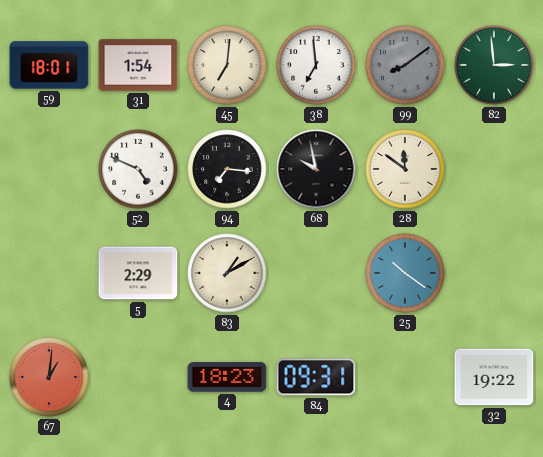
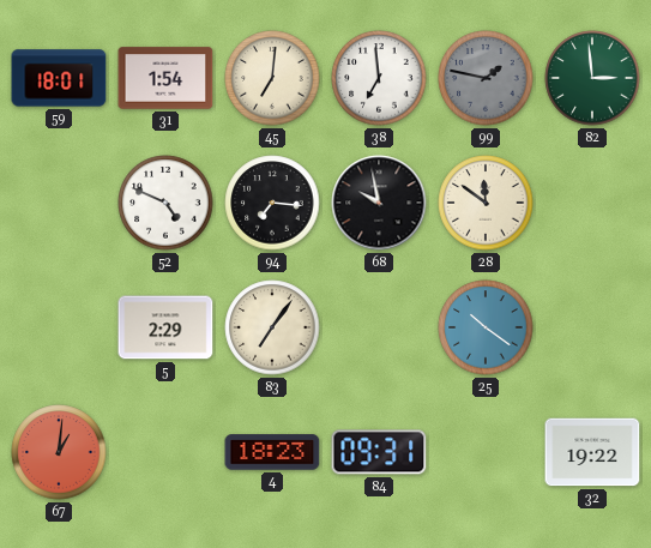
99: 8:09 -> 1:47 (486, 78)
83: 1:10 -> 7:06 (272, 327)
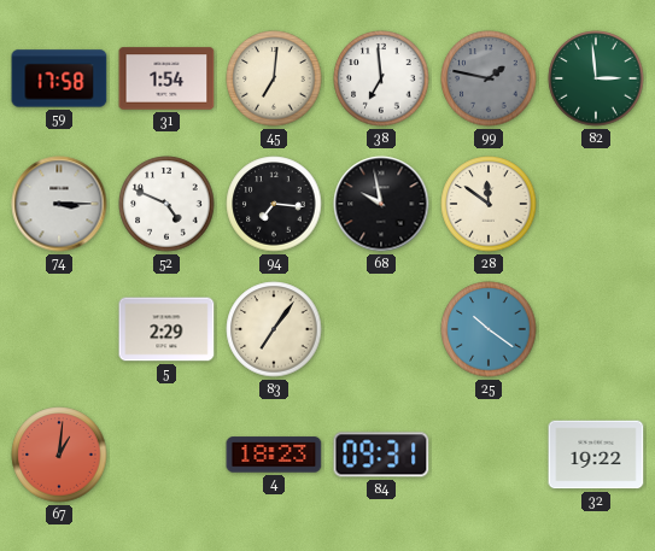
59: 18:01 -> 17:58 (59, 78)
74: none -> 3:15 (59, 204)
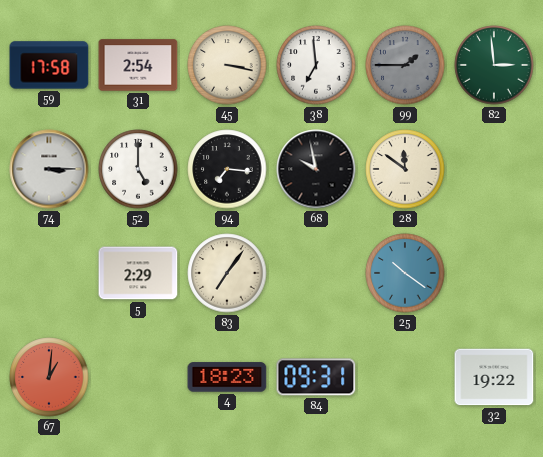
31: 1:54 -> 2:54 (138, 65)
45: 7:01 -> 3:17 (227, 65)
99: 1:47 -> 1:45 (405, 65)
52: 4:49 -> 5:00 (138, 169)
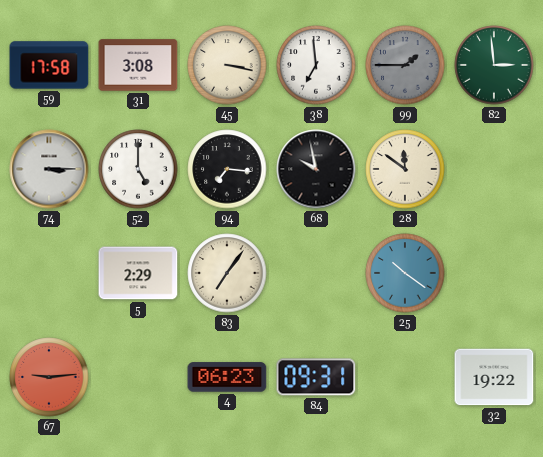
31: 2:54 -> 3:08 (138, 65)
67: 1:01 -> 9:14 (49, 377)
4: 18:23 -> 06:23 (227, 377)
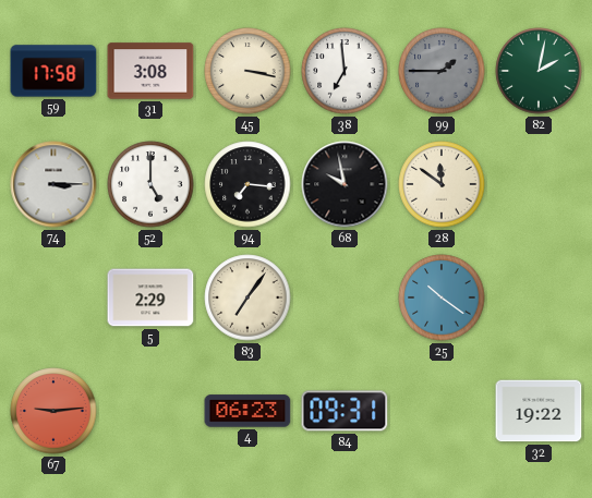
82: 2:59 -> 2:02 (539, 71)
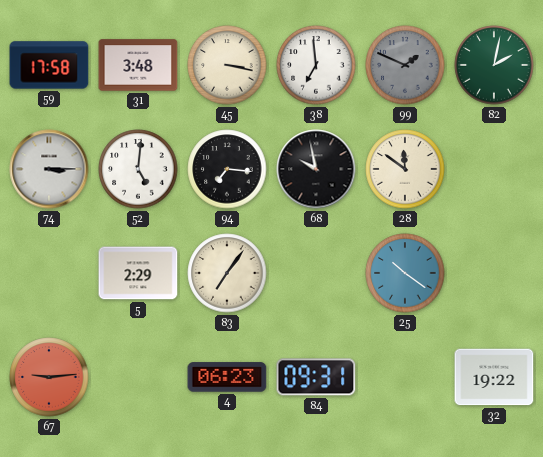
31: 3:08 -> 3:48 (138, 65)
99: 1:45 -> 1:49 (405, 65)
52: 5:00 -> 5:01 (138, 169)
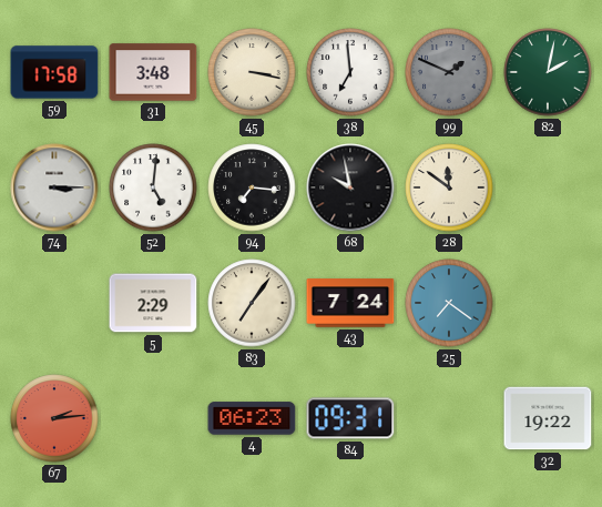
43: none -> 7:24 (350, 303)
25: 10:21 -> 7:21 (449, 303)
67: 9:14 -> 2:14 (54, 418)
